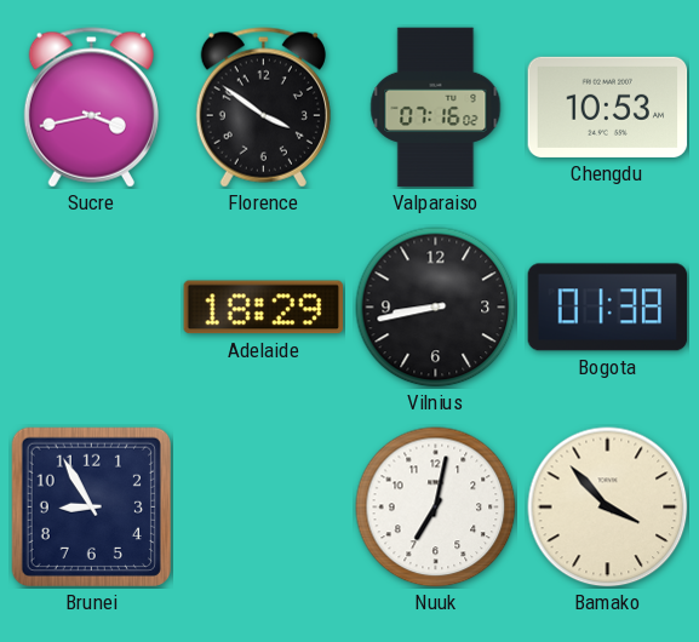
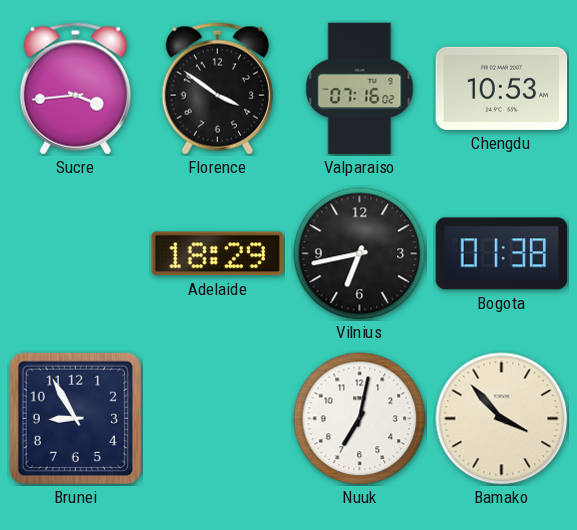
Sucre: 3:43 -> 3:44 (75, 89)
Vilnius: 8:43 -> 6:43 (360, 254)
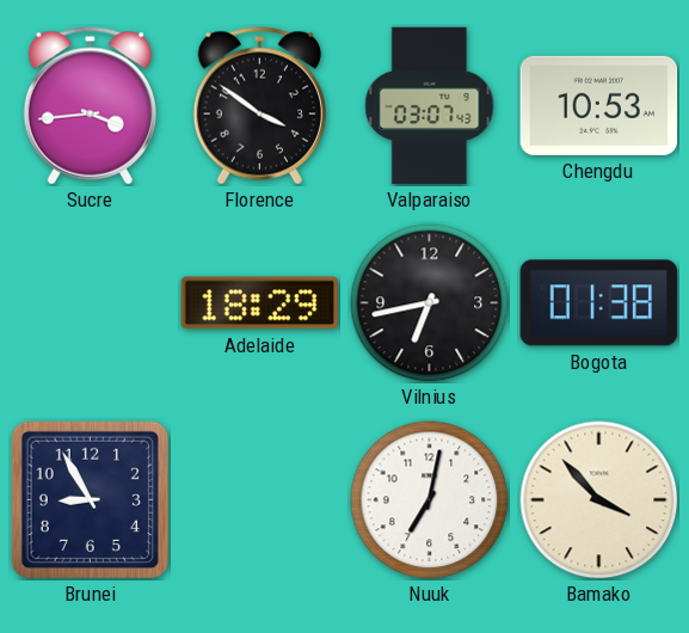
Valparaiso: 07:16 -> 03:07 (430, 106)
